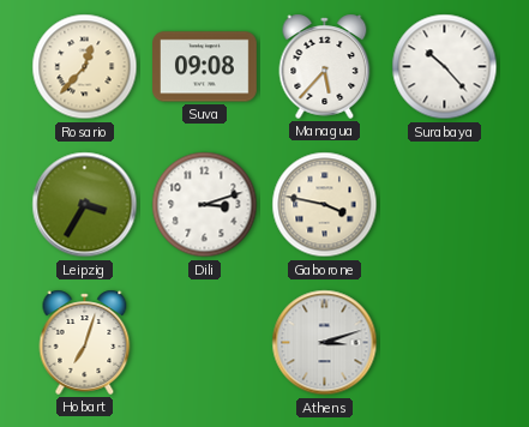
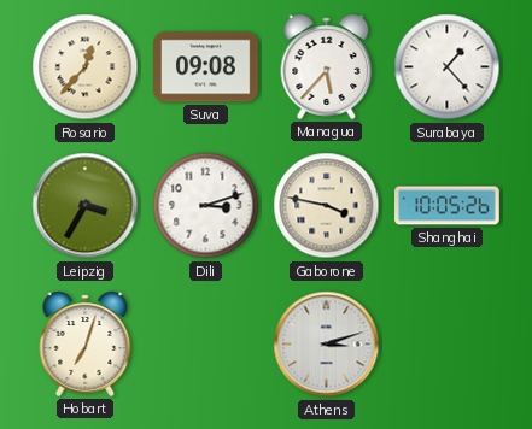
Surabaya: 10:23 -> 1:23 (448, 67)
Shanghai: none -> 10:05 (448, 206)
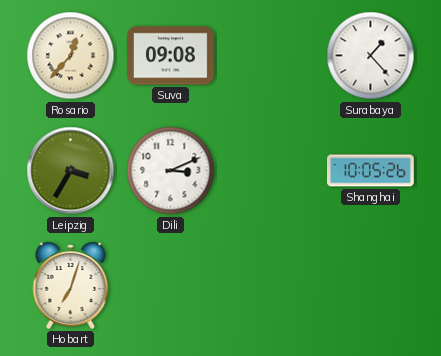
Managua: 5:37 -> none (327, 66)
Dili: 3:12 -> 3:11 (171, 171)
Gaborone: 3:47 -> none (327, 206)
Athens: 3:12 -> none (327, 345)
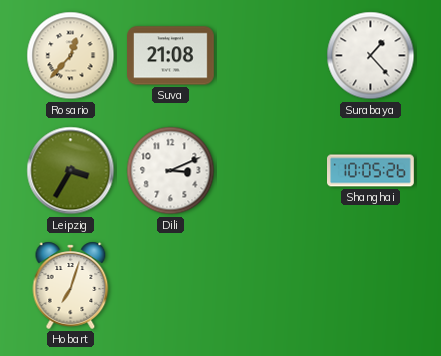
Suva: 09:08 -> 21:08 (171, 56)
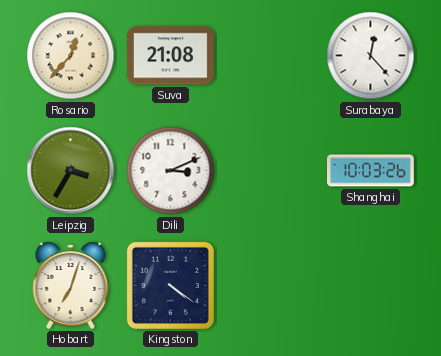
Surabaya: 1:23 -> 12:23 (371, 56)
Shanghai: 10:05 -> 10:03 (371, 171)
Kingston: none -> 4:21 (170, 285)
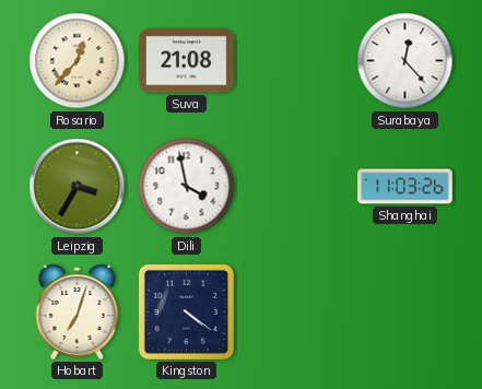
Dili: 3:11 -> 3:58 (187, 187)
Shanghai: 10:03 -> 11:03 (405, 187)
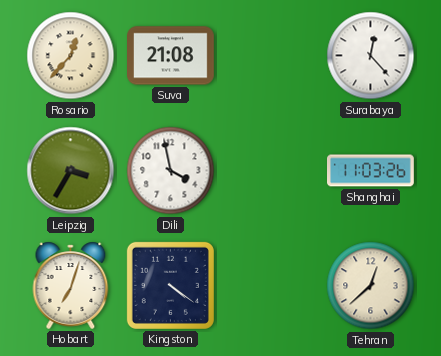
Tehran: none -> 12:38 (371, 286)
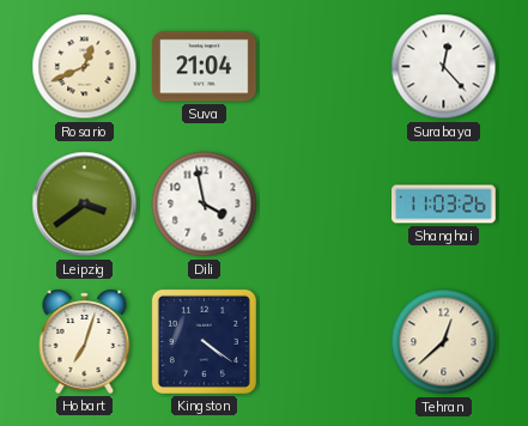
Rosario: 12:37 -> 12:41 (85, 67)
Suva: 21:08 -> 21:04 (205, 67)
Leipzig: 3:35 -> 3:39 (85, 205)
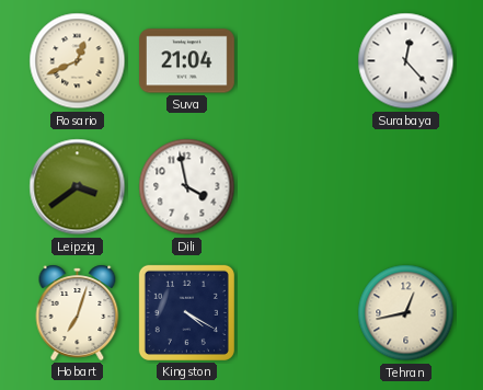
Shanghai: 11:03 -> none (444, 205)
Kingston: 4:21 -> 4:20 (186, 312)
Tehran: 12:38 -> 12:43 (406, 313)
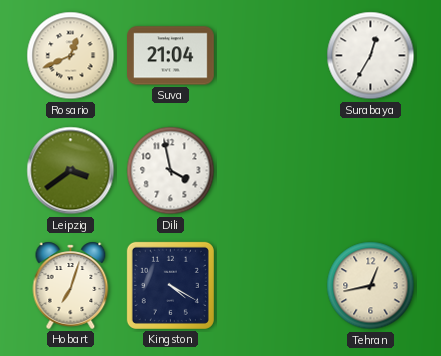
Surabaya: 12:23 -> 12:35 (371, 56)
